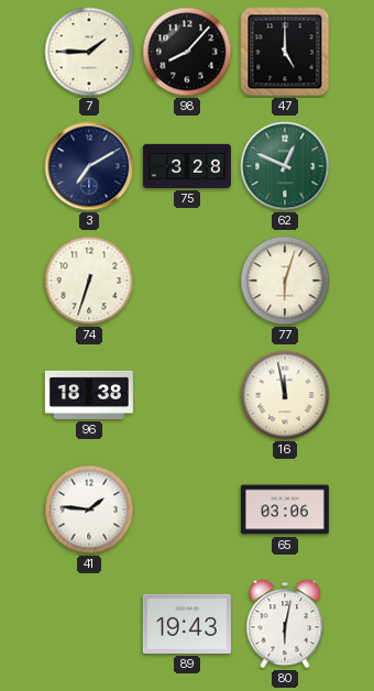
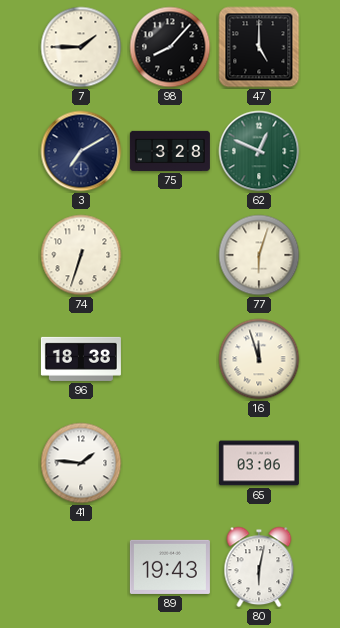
16: 11:58 -> 11:57 (259, 359)
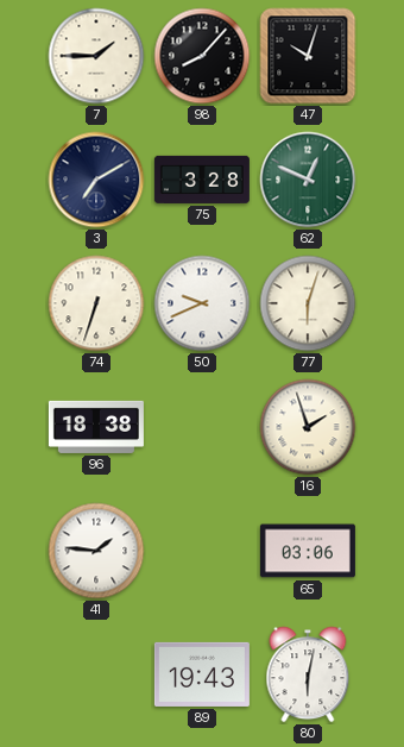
47: 5:00 -> 10:03 (308, 56)
50: none -> 9:41 (202, 303)
16: 11:57 -> 1:57 (308, 427)
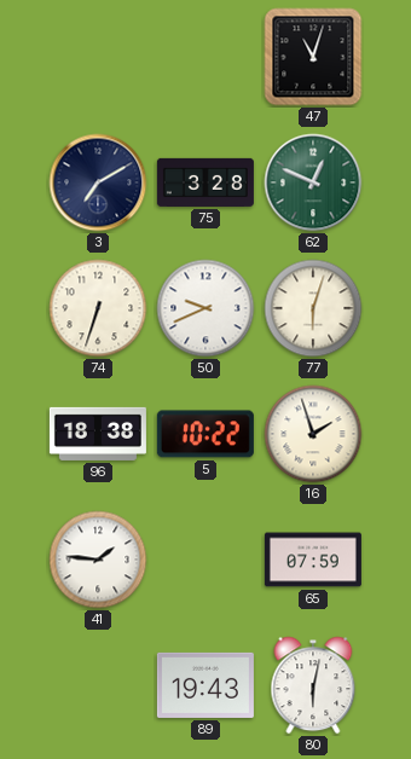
7: 1:45 -> none (96, 56)
98: 8:07 -> none (202, 56)
47: 10:03 -> 11:03 (313, 57)
5: none -> 10:22 (205, 434)
65: 03:06 -> 07:59 (313, 560)
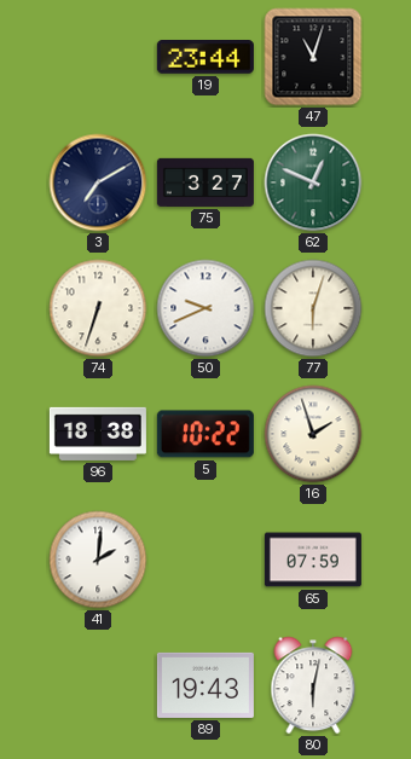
19: none -> 23:44 (205, 58)
75: 3:28 -> 3:27 (205, 182)
41: 1:46 -> 2:01 (98, 560)
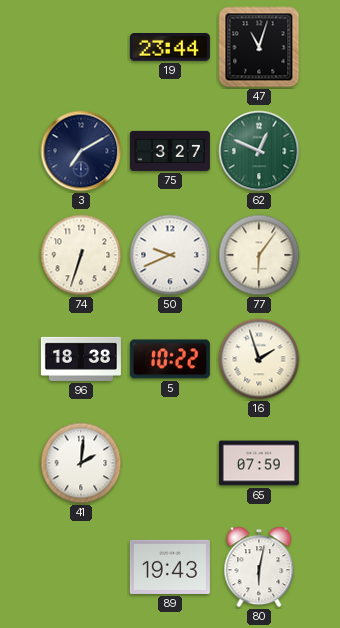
77: 6:03 -> 6:06 (259, 255)
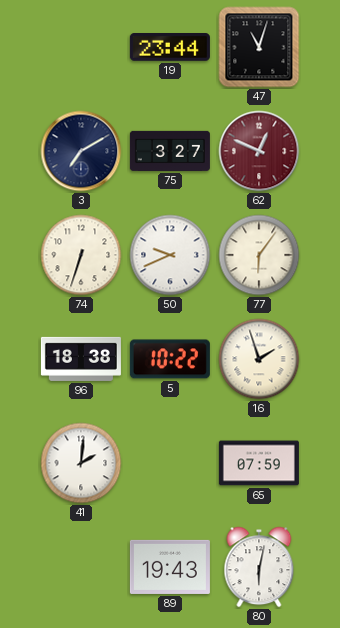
62 dial: green -> burgundy (259, 151)
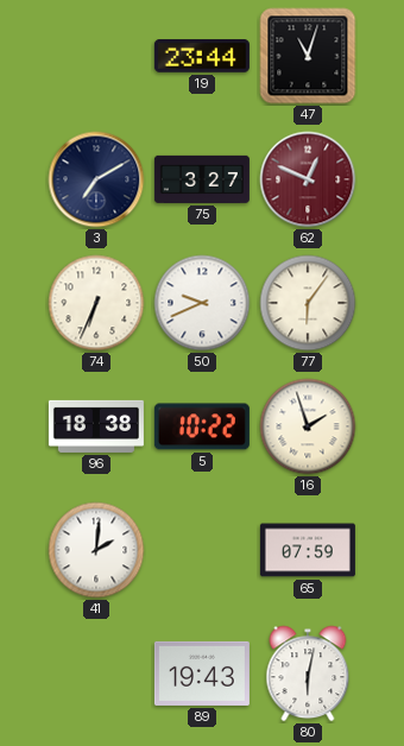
74: 6:33 -> 6:34 (96, 303)
